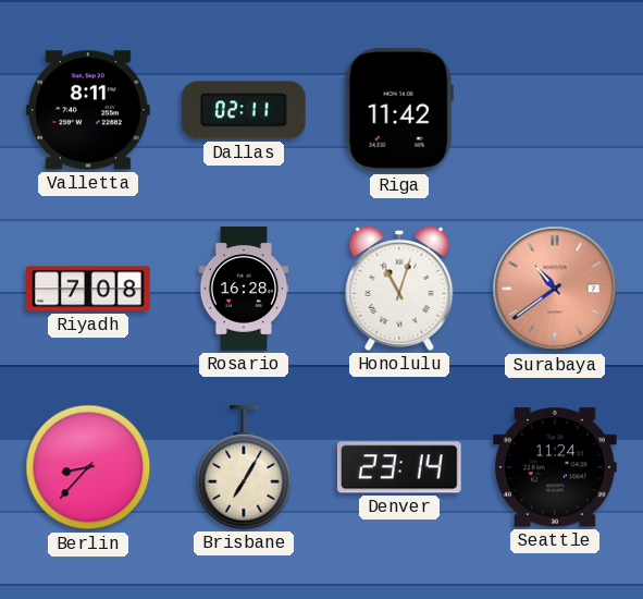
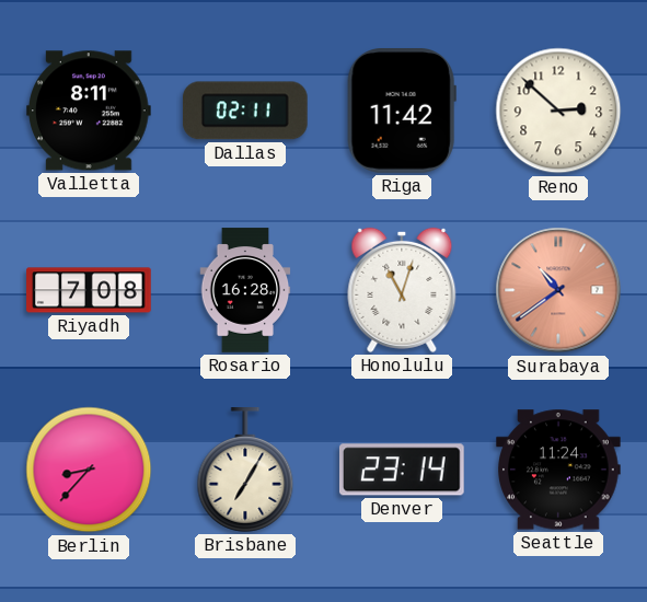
Reno: none -> 2:52 (558, 111)
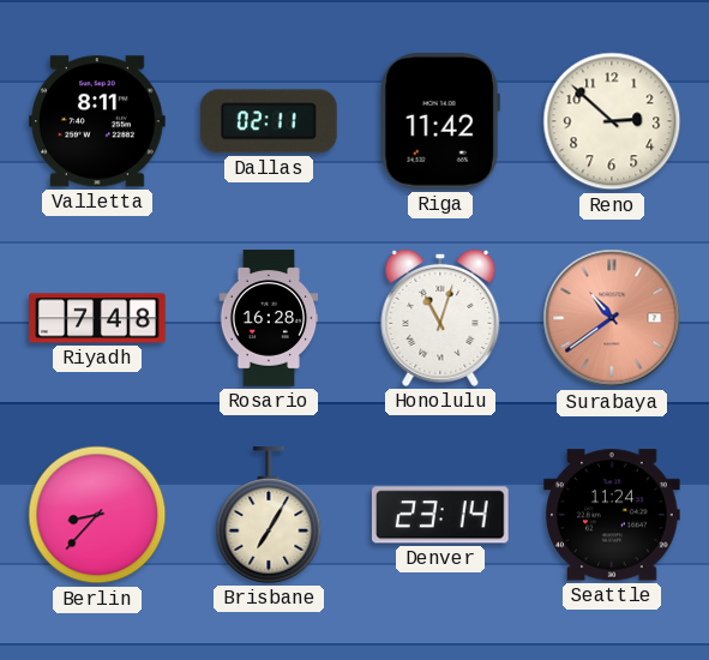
Riyadh: 7:08 -> 7:48 (97, 318)
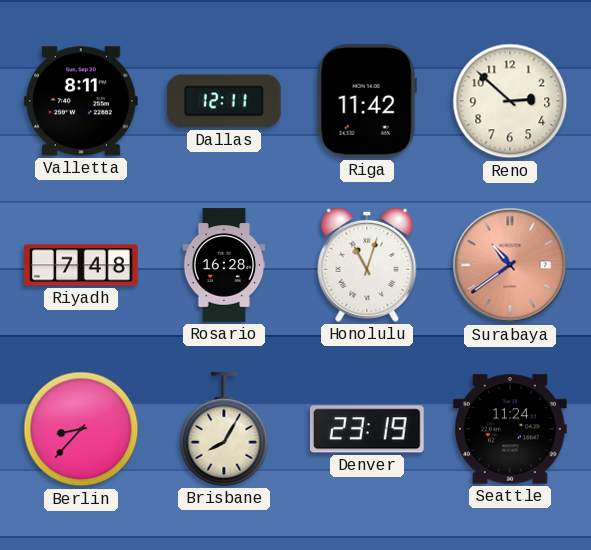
Dallas: 02:11 -> 12:11 (224, 101)
Brisbane: 7:05 -> 8:05 (224, 429)
Denver: 23:14 -> 23:19 (367, 429)
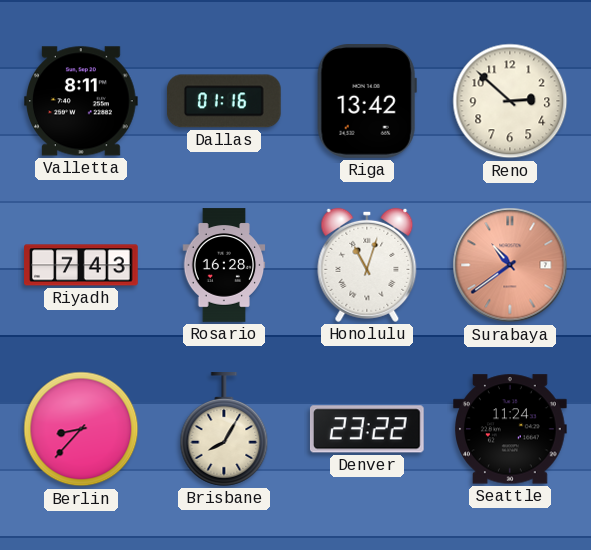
Dallas: 12:11 -> 01:16 (224, 101)
Riga: 11:42 -> 13:42 (367, 102)
Riyadh: 7:48 -> 7:43 (81, 265)
Denver: 23:19 -> 23:22 (367, 429)
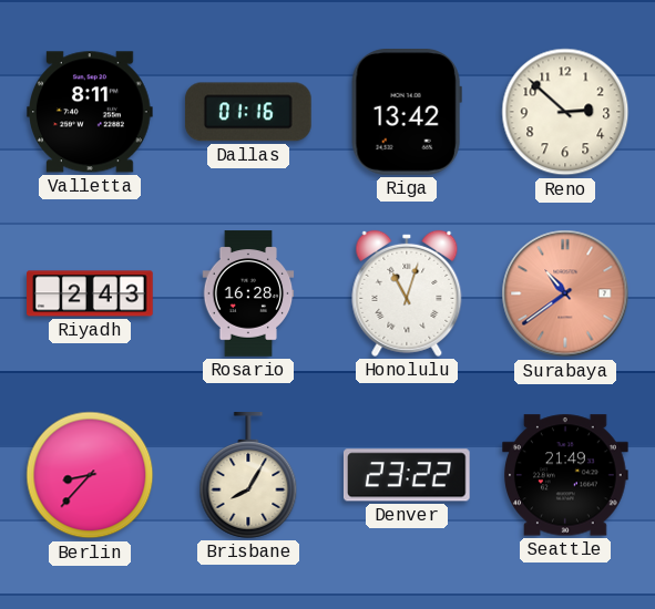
Riyadh: 7:43 -> 2:43 (90, 293)
Seattle: 11:24 -> 21:49 (566, 475)
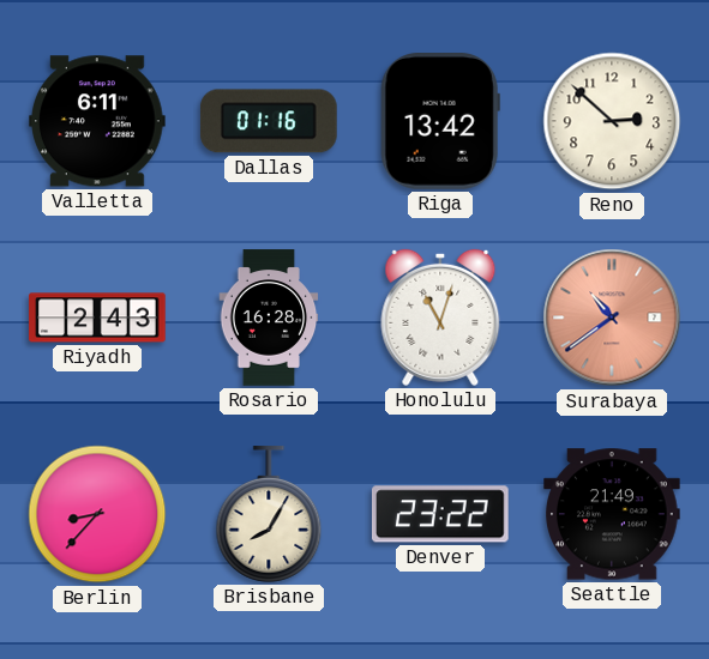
Valletta: 8:11 -> 6:11 (98, 121)
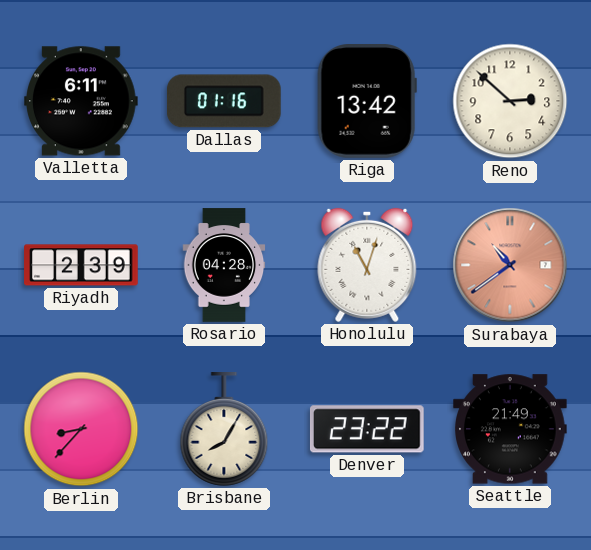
Riyadh: 2:43 -> 2:39 (81, 265)
Rosario: 16:28 -> 04:28 (224, 265)
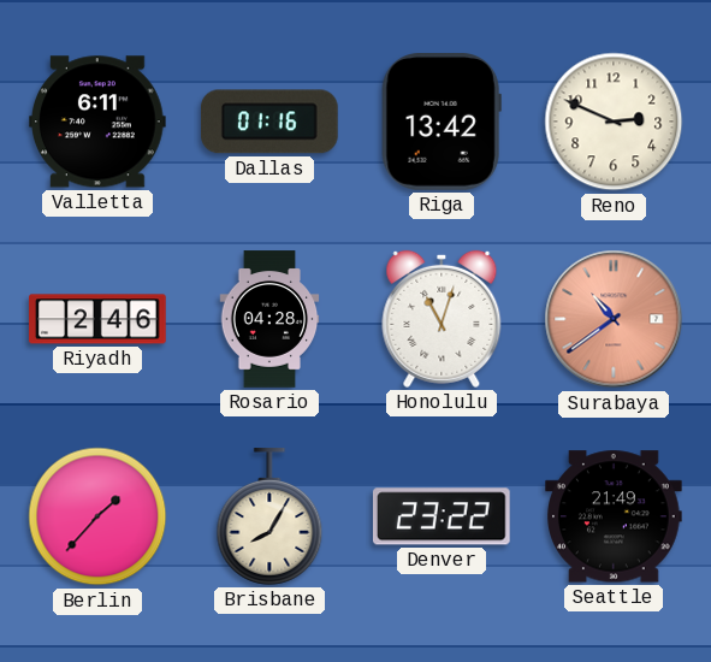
Reno: 2:52 -> 2:49 (614, 122)
Riyadh: 2:39 -> 2:46 (97, 319)
Berlin: 8:37 -> 1:37 (97, 516)
